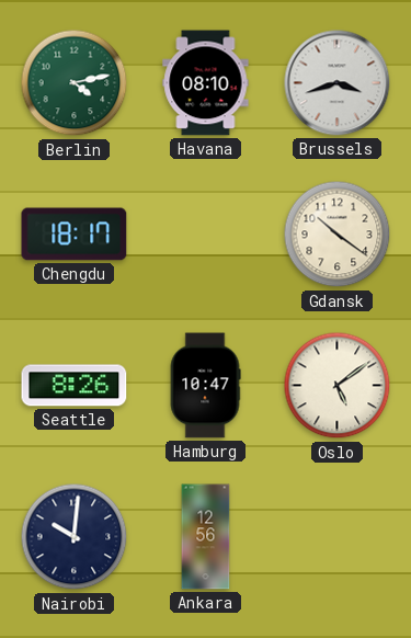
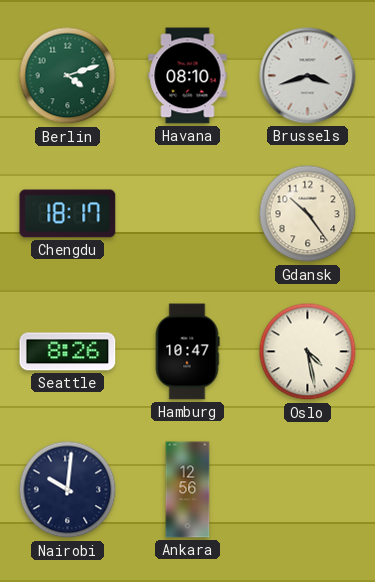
Berlin: 4:13 -> 4:12 (68, 76)
Gdansk: 10:21 -> 10:24 (308, 214)
Oslo: 5:09 -> 4:28 (308, 352)
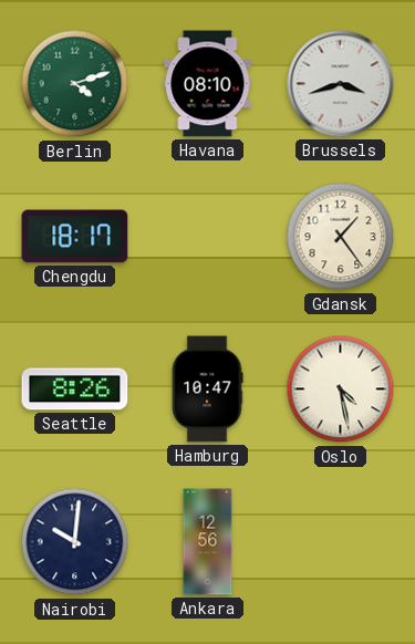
Gdansk: 10:24 -> 1:24 (341, 237)
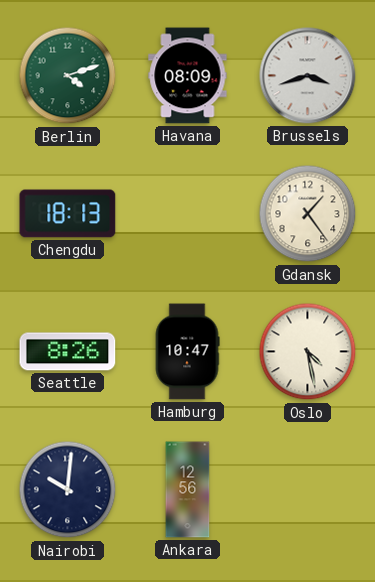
Havana: 08:10 -> 08:09 (188, 76)
Chengdu: 18:17 -> 18:13 (68, 214)
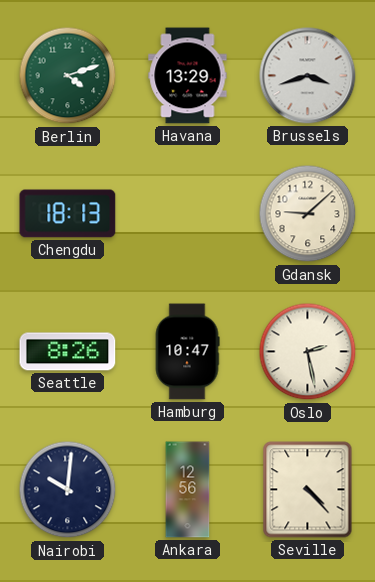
Havana: 08:09 -> 13:29 (188, 76)
Gdansk: 1:24 -> 9:08 (308, 214)
Oslo: 4:28 -> 2:28 (308, 352)
Seville: none -> 4:23 (308, 490)
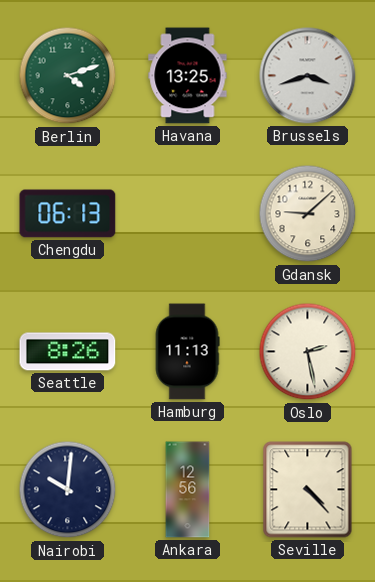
Havana: 13:29 -> 13:25 (188, 76)
Chengdu: 18:13 -> 06:13 (68, 214)
Hamburg: 10:47 -> 11:13 (187, 352)
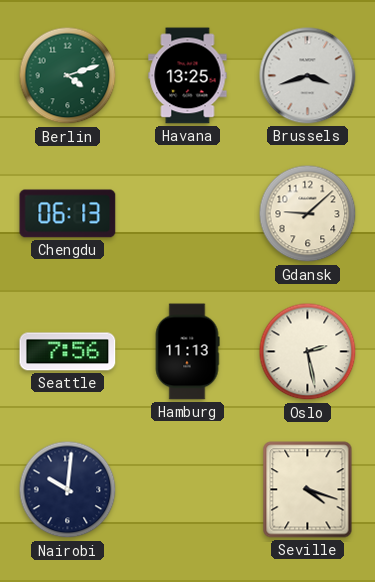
Seattle: 8:26 -> 7:56 (68, 352)
Ankara: 12:56 -> none (188, 490)
Seville: 4:23 -> 4:18 (308, 490)
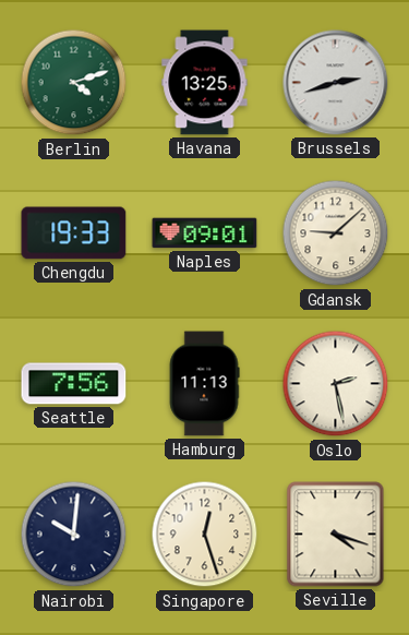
Brussels: 3:42 -> 2:42 (336, 83)
Chengdu: 06:13 -> 19:33 (74, 233)
Naples: none -> 09:01 (205, 233)
Singapore: none -> 12:27 (205, 535)
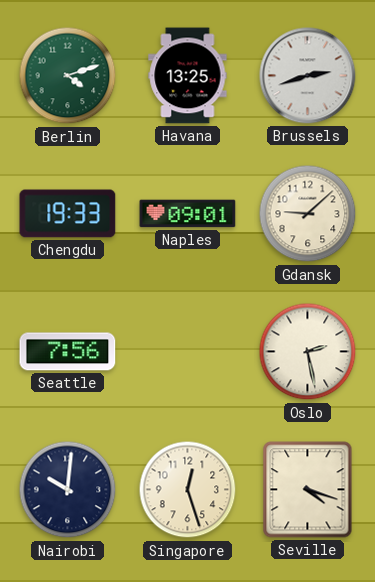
Hamburg: 11:13 -> none (204, 384)
